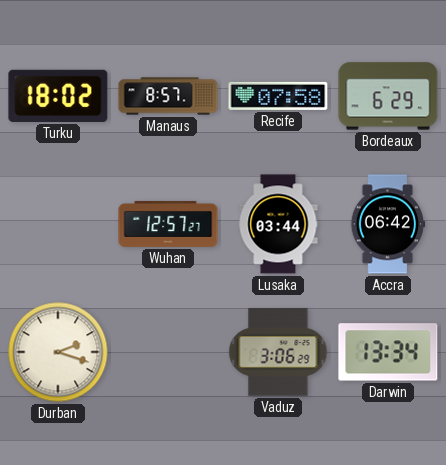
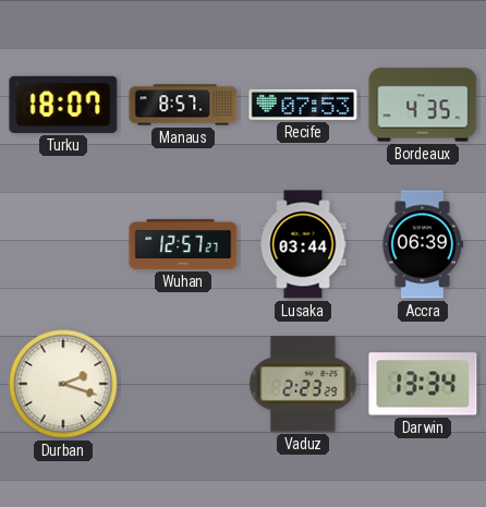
Turku: 18:02 -> 18:07 (63, 105)
Recife: 07:58 -> 07:53 (303, 105)
Bordeaux: 6:29 -> 4:35 (423, 105)
Accra: 06:42 -> 06:39 (423, 244)
Vaduz: 3:06 -> 2:23 (303, 384)
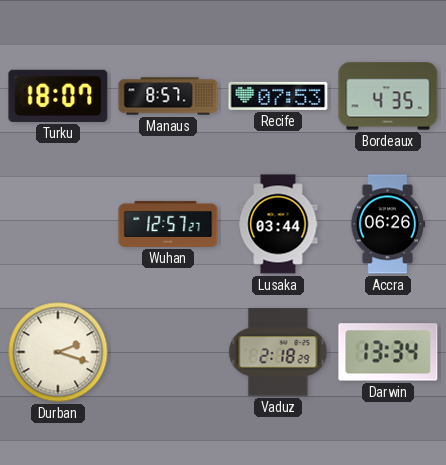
Accra: 06:39 -> 06:26 (388, 224)
Vaduz: 2:23 -> 2:18 (278, 352)
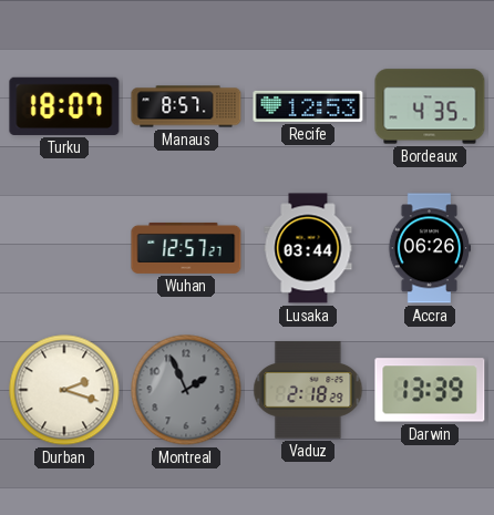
Recife: 07:53 -> 12:53 (308, 106)
Montreal: none -> 1:56 (186, 390)
Darwin: 13:34 -> 13:39 (430, 390)
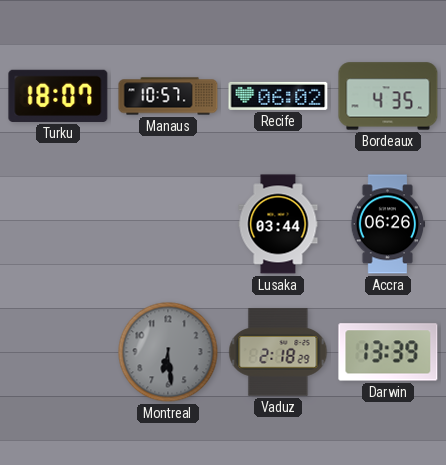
Manaus: 8:57 -> 10:57 (168, 96)
Recife: 12:53 -> 06:02 (278, 96)
Wuhan: 12:57 -> none (186, 248)
Durban: 2:18 -> none (64, 390)
Montreal: 1:56 -> 6:29 (168, 352)
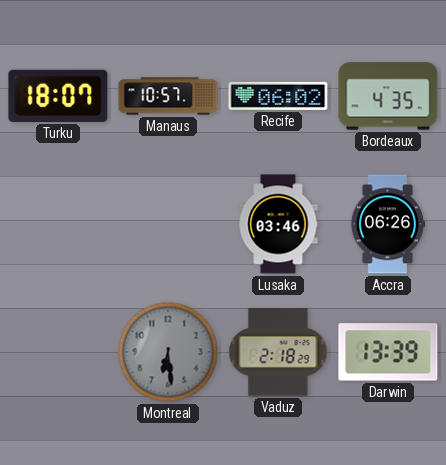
Lusaka: 03:44 -> 03:46 (278, 224)
